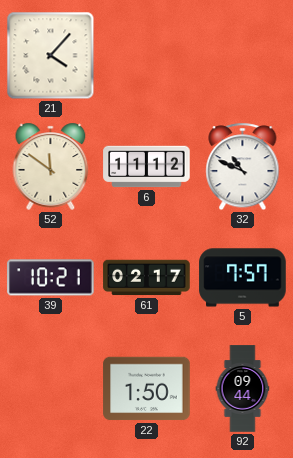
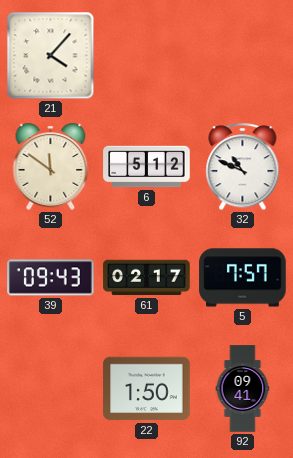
6: 11:12 -> 5:12 (147, 167)
39: 10:21 -> 09:43 (51, 278)
92: 09:44 -> 09:41 (243, 389)
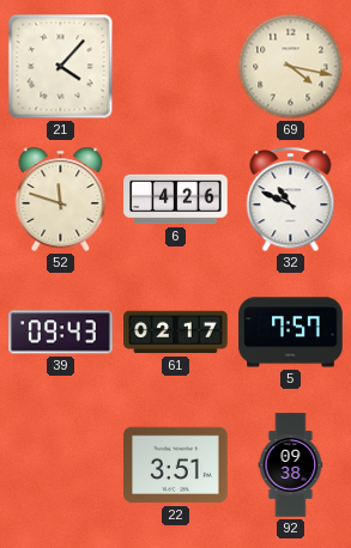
69: none -> 4:17 (291, 67)
52: 11:51 -> 11:48 (61, 199)
6: 5:12 -> 4:26 (176, 200)
22: 1:50 -> 3:51 (176, 465)
92: 09:41 -> 09:38 (291, 465)
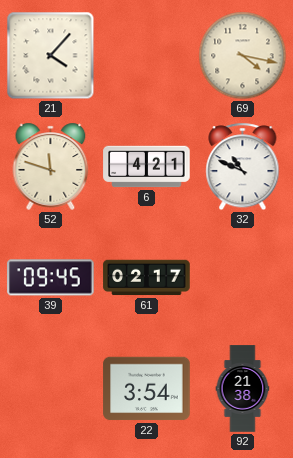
6: 4:26 -> 4:21 (147, 167)
39: 09:43 -> 09:45 (51, 278)
5: 7:57 -> none (291, 333)
22: 3:51 -> 3:54 (147, 389)
92: 09:38 -> 21:38 (243, 389)
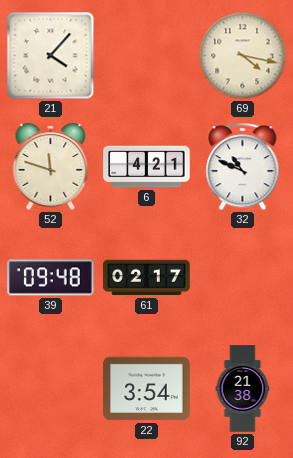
39: 09:45 -> 09:48 (51, 278)
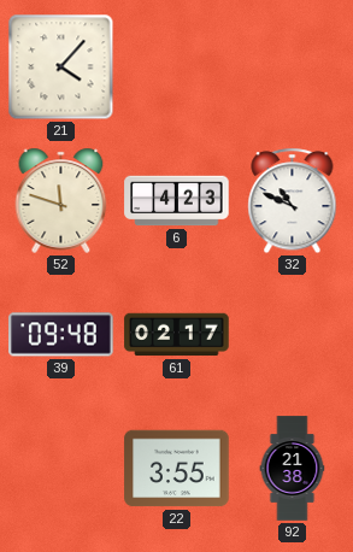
69: 4:17 -> none (243, 56)
6: 4:21 -> 4:23 (177, 201)
22: 3:54 -> 3:55 (177, 469)
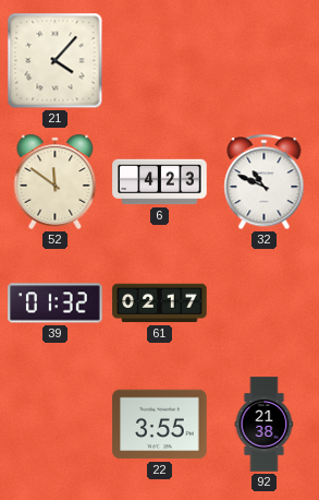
52: 11:48 -> 11:51 (56, 181)
39: 09:48 -> 01:32 (56, 303)
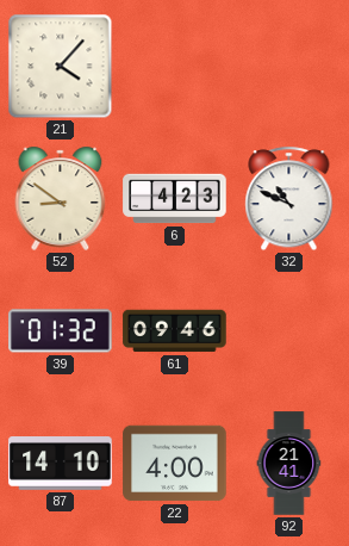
52: 11:51 -> 8:51 (61, 198)
61: 02:17 -> 09:46 (175, 331)
87: none -> 14:10 (61, 464)
22: 3:55 -> 4:00 (175, 464)
92: 21:38 -> 21:41 (289, 464)
